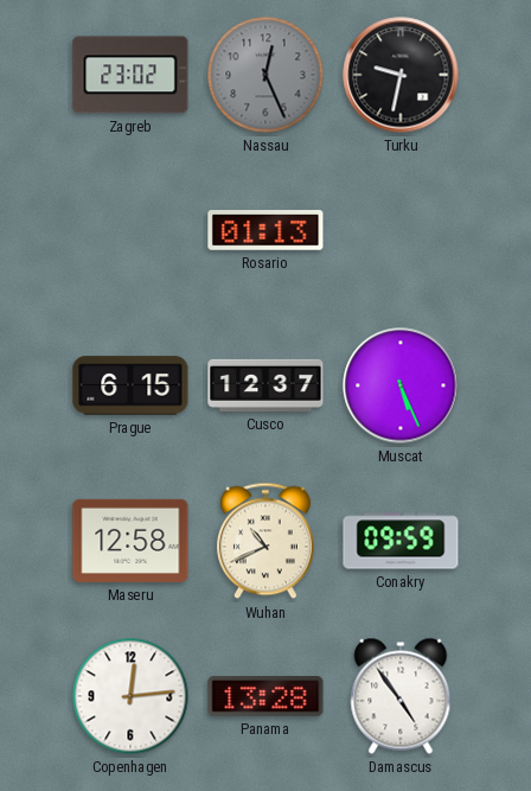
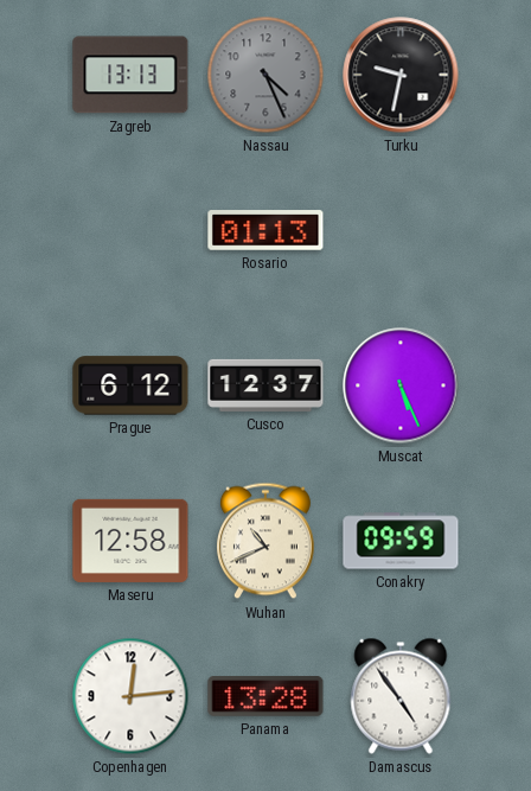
Zagreb: 23:02 -> 13:13 (130, 75)
Nassau: 12:26 -> 4:26 (265, 75)
Prague: 6:15 -> 6:12 (130, 385)
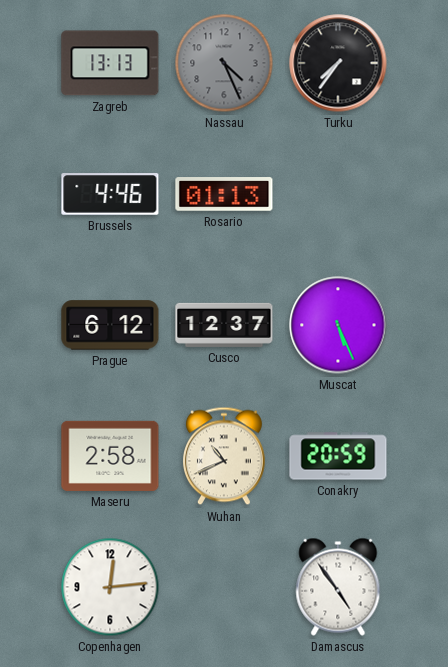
Turku: 9:32 -> 7:36 (338, 63)
Brussels: none -> 4:46 (110, 194)
Maseru: 12:58 -> 2:58 (110, 456)
Conakry: 09:59 -> 20:59 (338, 456)
Panama: 13:28 -> none (265, 696)
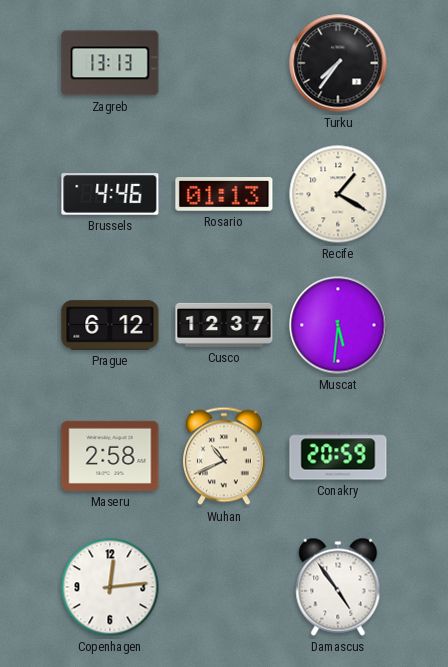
Nassau: 4:26 -> none (224, 63)
Recife: none -> 1:20 (338, 194)
Muscat: 5:26 -> 5:31 (338, 325)
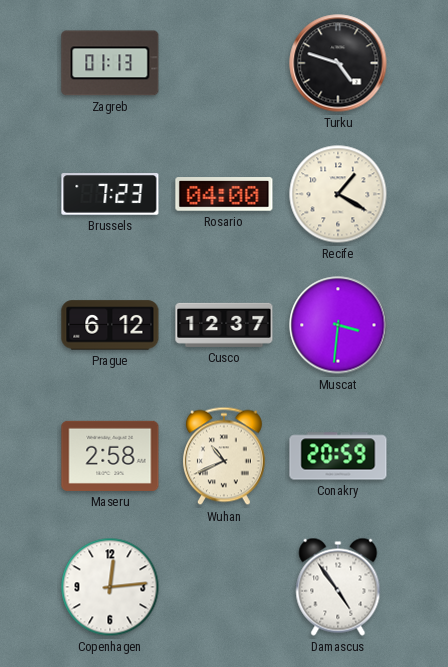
Zagreb: 13:13 -> 01:13 (110, 63)
Turku: 7:36 -> 4:48 (338, 63)
Brussels: 4:46 -> 7:23 (110, 194)
Rosario: 01:13 -> 04:00 (224, 194)
Muscat: 5:31 -> 3:31 (338, 325)
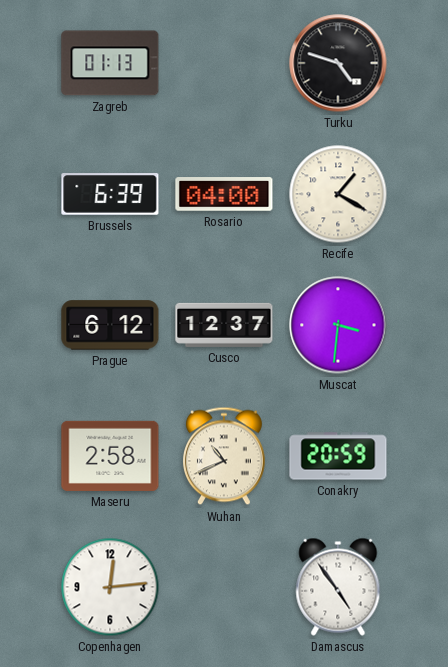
Brussels: 7:23 -> 6:39 (110, 194)
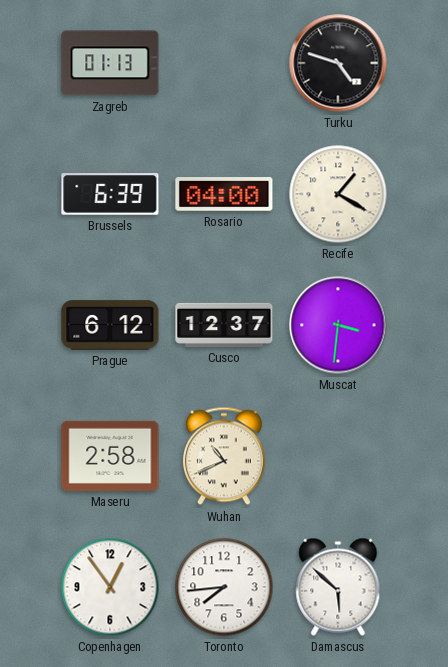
Conakry: 20:59 -> none (338, 456)
Copenhagen: 12:14 -> 12:54 (110, 587)
Toronto: none -> 7:44 (224, 587)
Damascus: 4:54 -> 5:52 (338, 587)
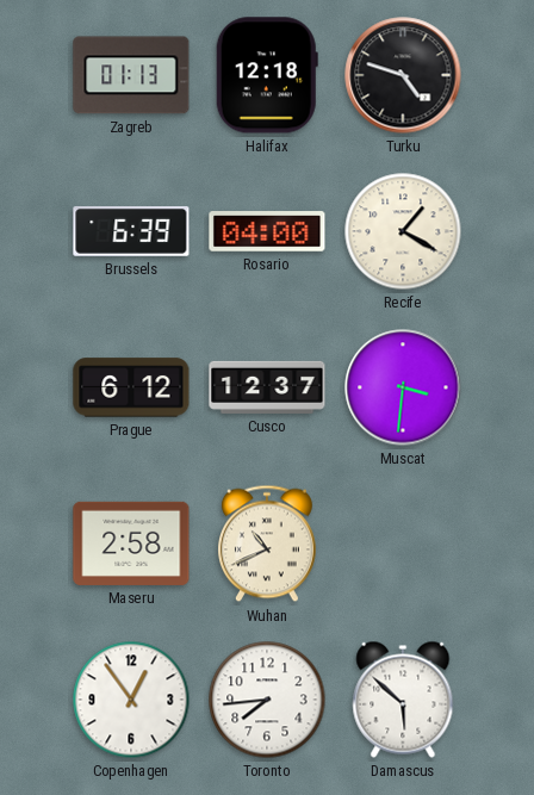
Halifax: none -> 12:18 (267, 75)
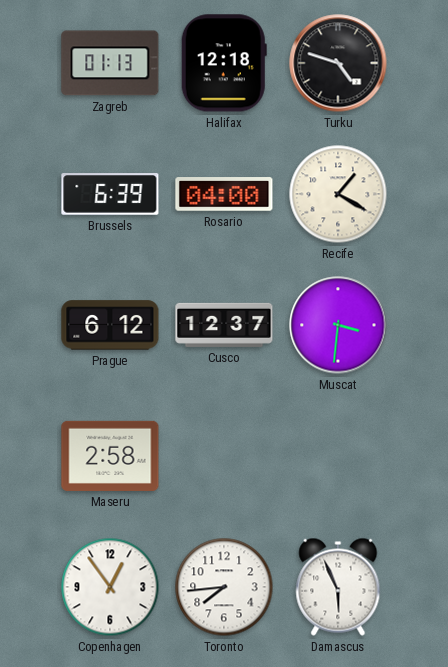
Wuhan: 10:41 -> none (267, 544)
Damascus: 5:52 -> 5:56 (338, 587)
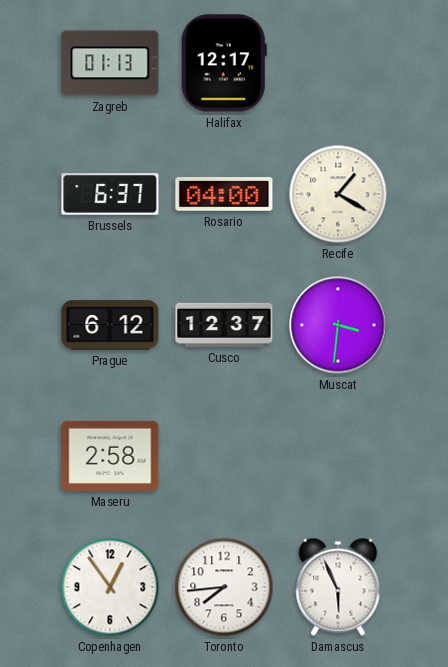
Halifax: 12:18 -> 12:17 (224, 63)
Turku: 4:48 -> none (338, 63)
Brussels: 6:39 -> 6:37 (110, 194)
